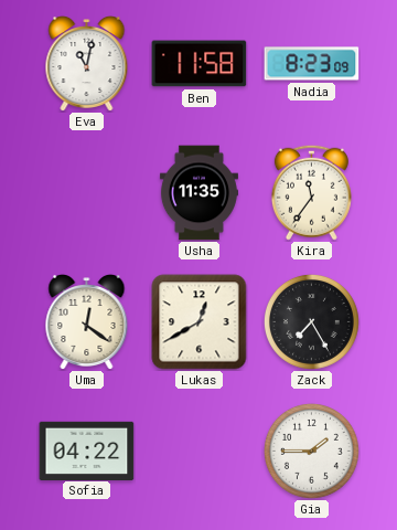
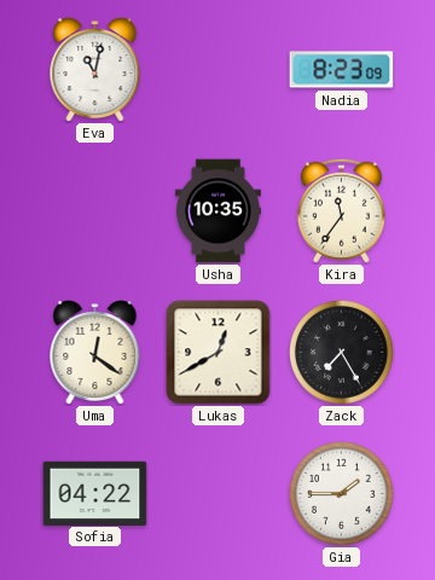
Ben: 11:58 -> none (200, 64)
Usha: 11:35 -> 10:35 (217, 211)
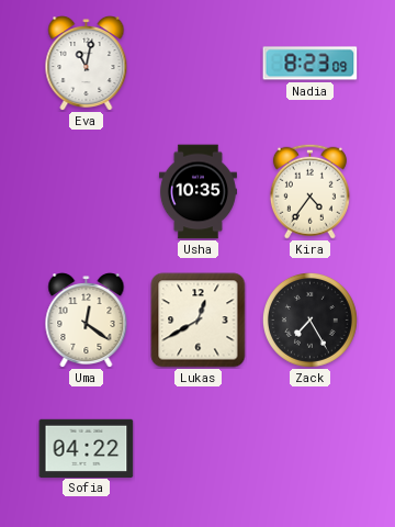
Kira: 11:36 -> 4:36 (309, 191)
Gia: 1:45 -> none (341, 493)
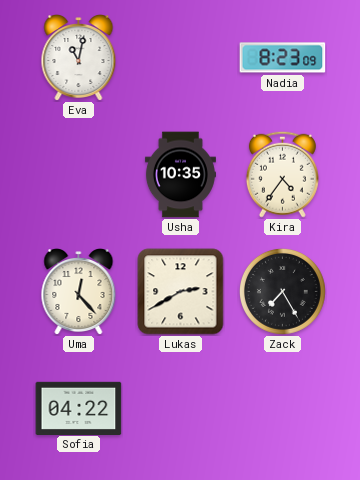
Uma: 12:21 -> 12:23 (79, 292)
Lukas: 12:40 -> 2:40 (181, 292)
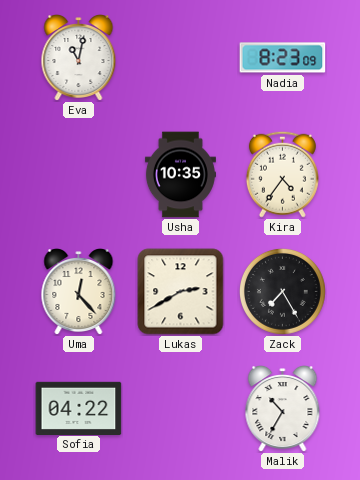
Malik: none -> 10:35 (283, 409)
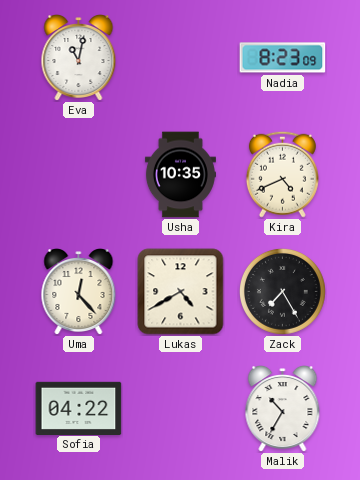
Kira: 4:36 -> 4:41 (282, 174)
Lukas: 2:40 -> 4:40 (181, 292)
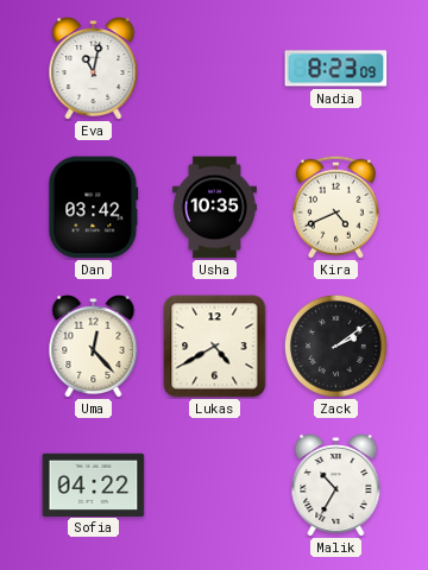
Dan: none -> 03:42 (94, 208)
Zack: 7:25 -> 2:09 (335, 346)
